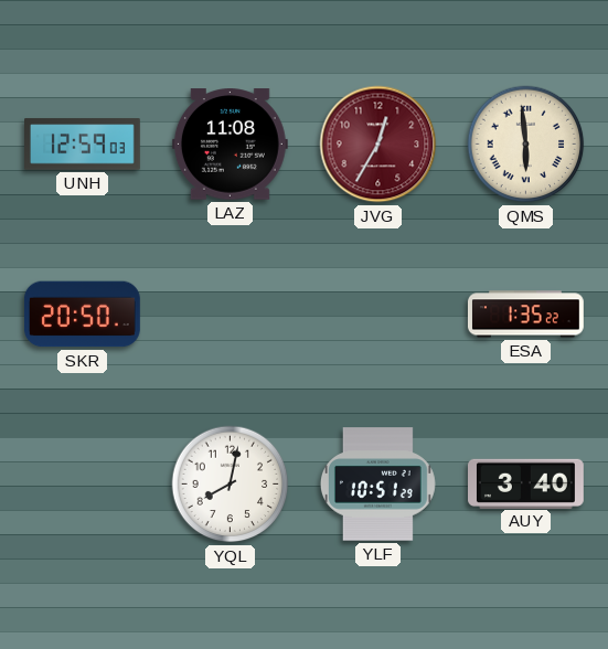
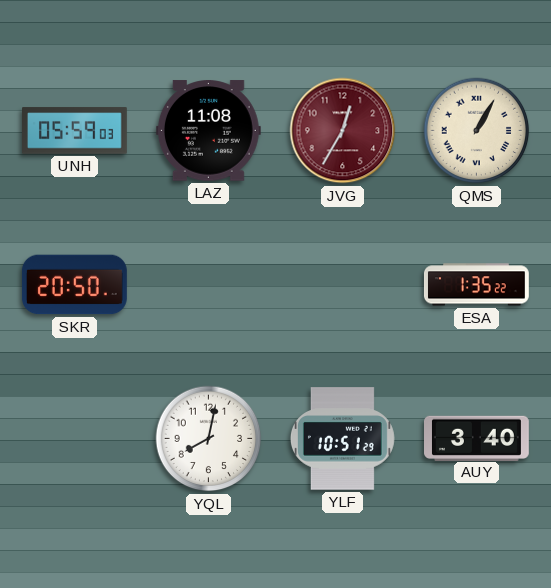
UNH: 12:59 -> 05:59 (75, 131)
QMS: 5:59 -> 1:05 (477, 131)
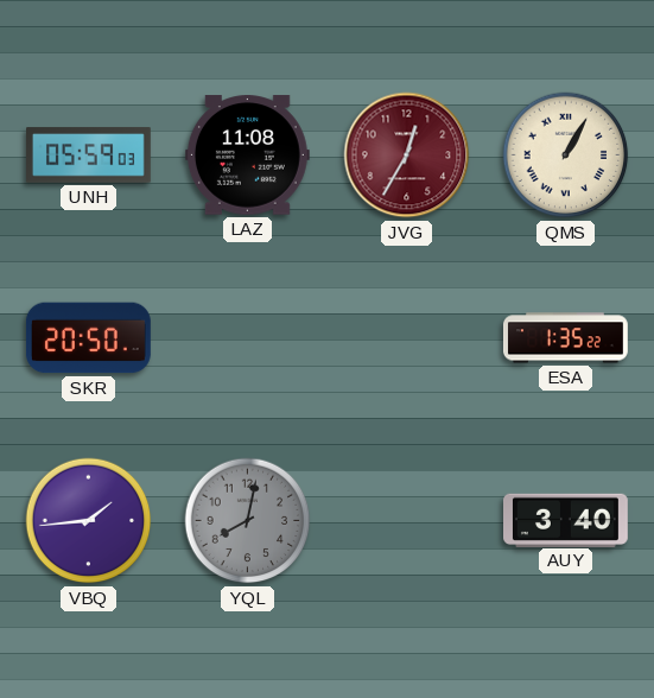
VBQ: none -> 1:44 (89, 521)
YQL dial: white -> grey (248, 521)
YLF: 10:51 -> none (342, 439)
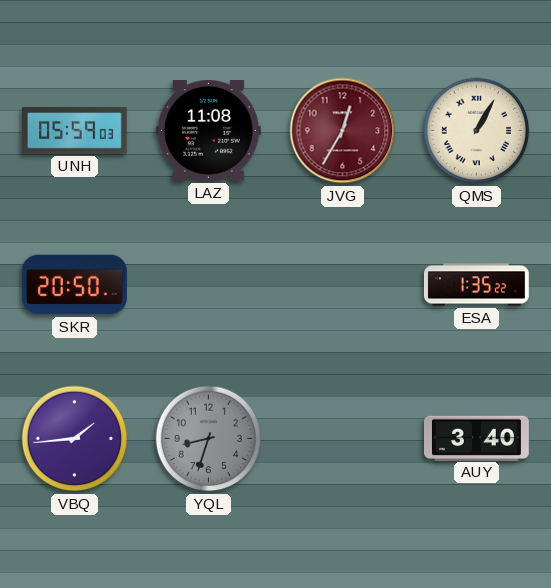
YQL: 8:02 -> 8:33 (209, 439)
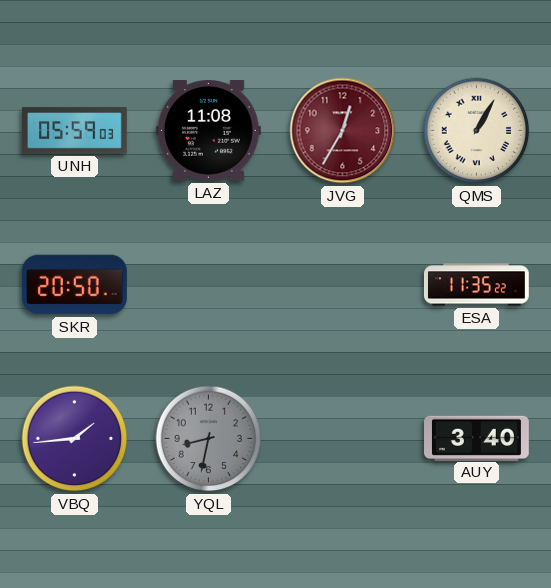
ESA: 1:35 -> 11:35 (476, 285)
YQL: 8:33 -> 8:32 (209, 439)
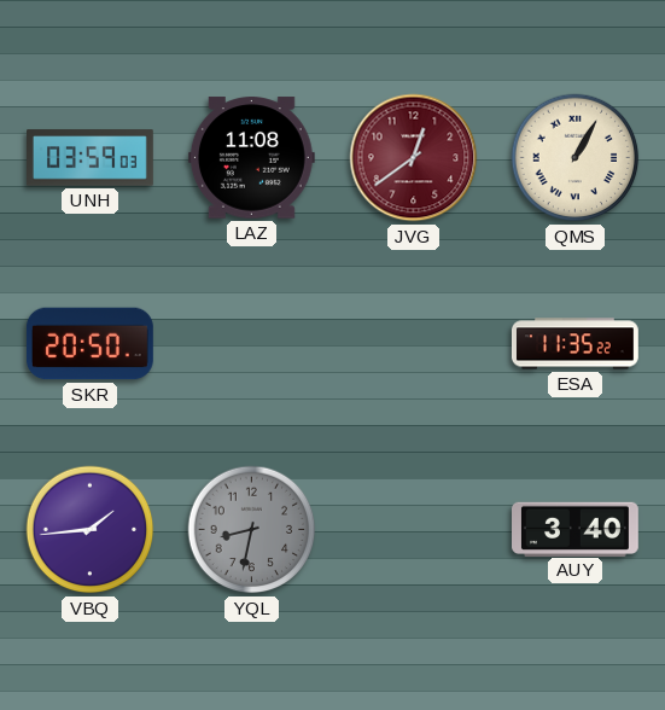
UNH: 05:59 -> 03:59 (91, 158)
JVG: 12:35 -> 12:39 (414, 158)
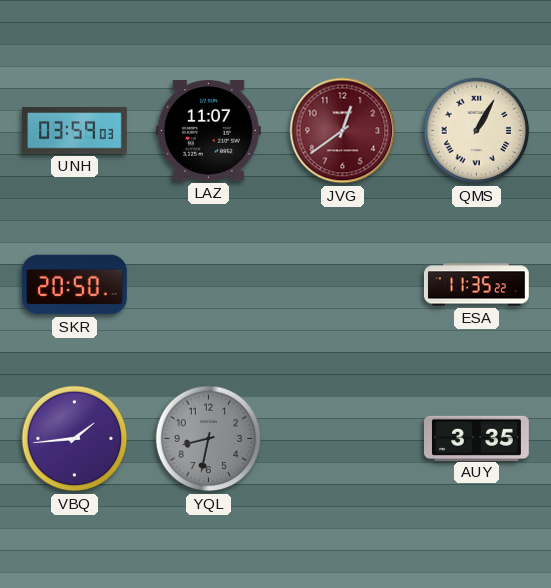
LAZ: 11:08 -> 11:07 (208, 131)
AUY: 3:40 -> 3:35 (477, 438)
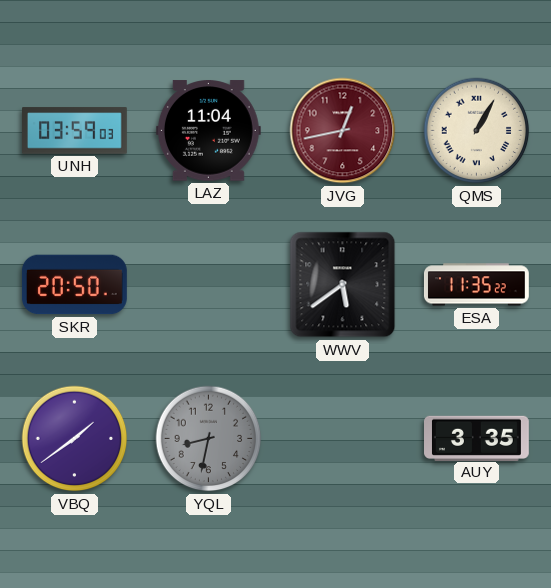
LAZ: 11:07 -> 11:04 (208, 131)
JVG: 12:39 -> 12:43 (343, 131)
WWV: none -> 5:39 (343, 285)
VBQ: 1:44 -> 1:39 (75, 439)
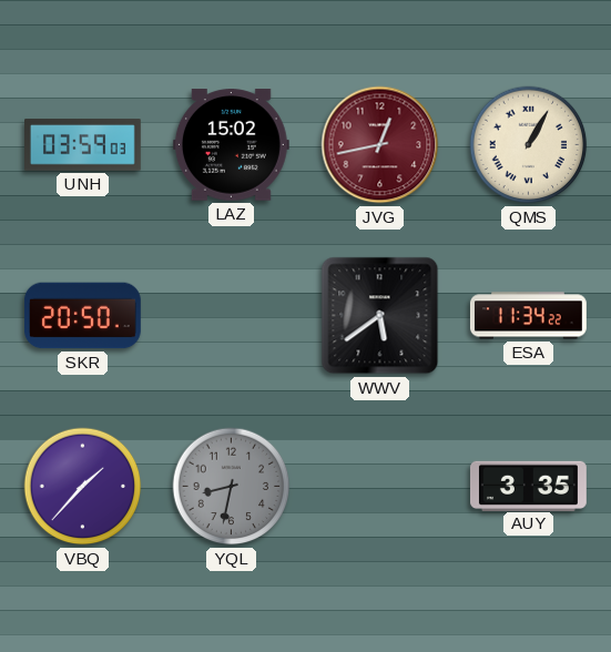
LAZ: 11:04 -> 15:02 (231, 145)
ESA: 11:35 -> 11:34 (528, 316)
VBQ: 1:39 -> 1:37 (83, 487)
